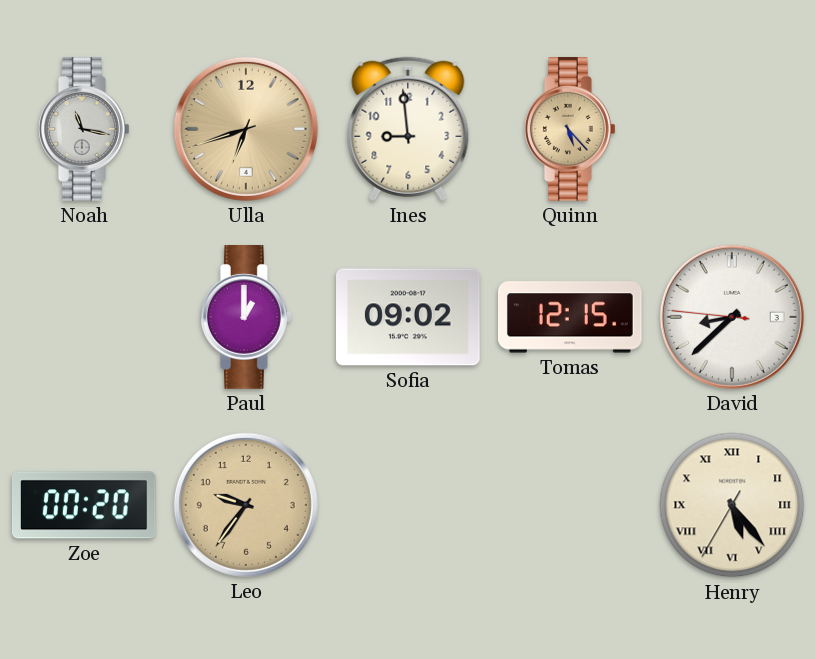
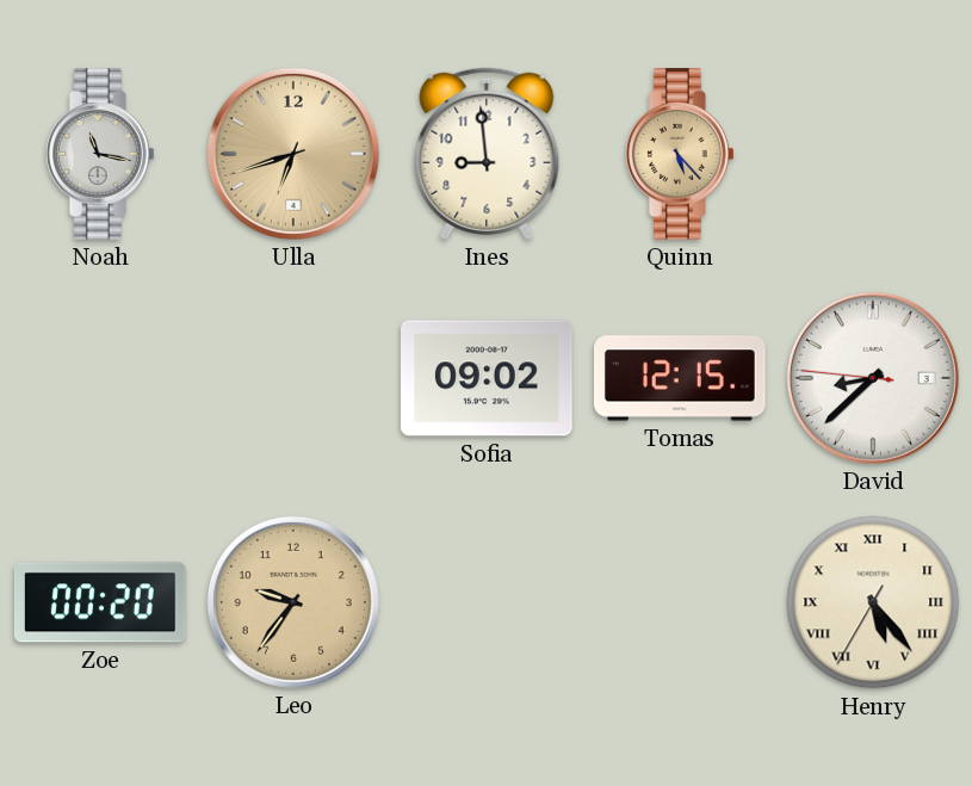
Paul: 1:00 -> none (246, 318)
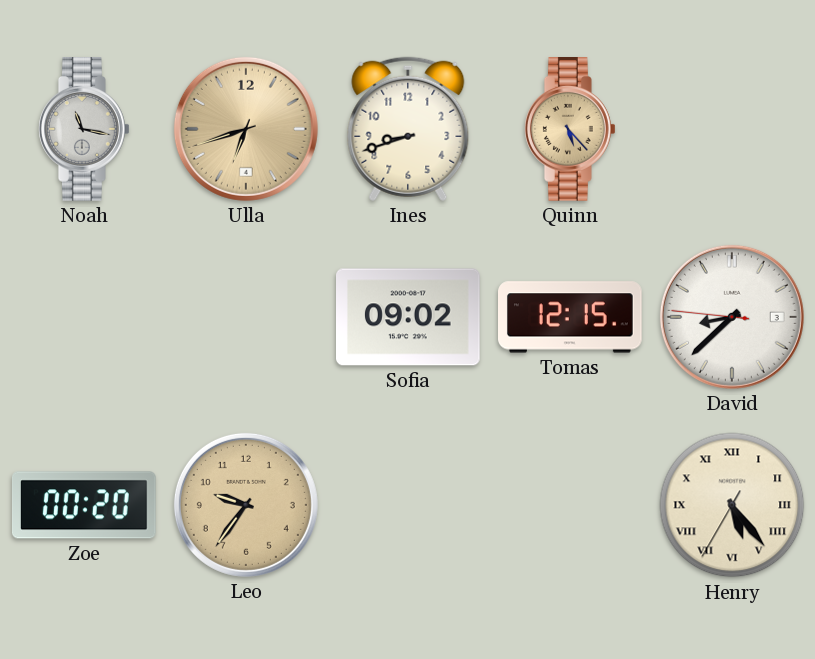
Ines: 8:59 -> 8:42 (408, 129)
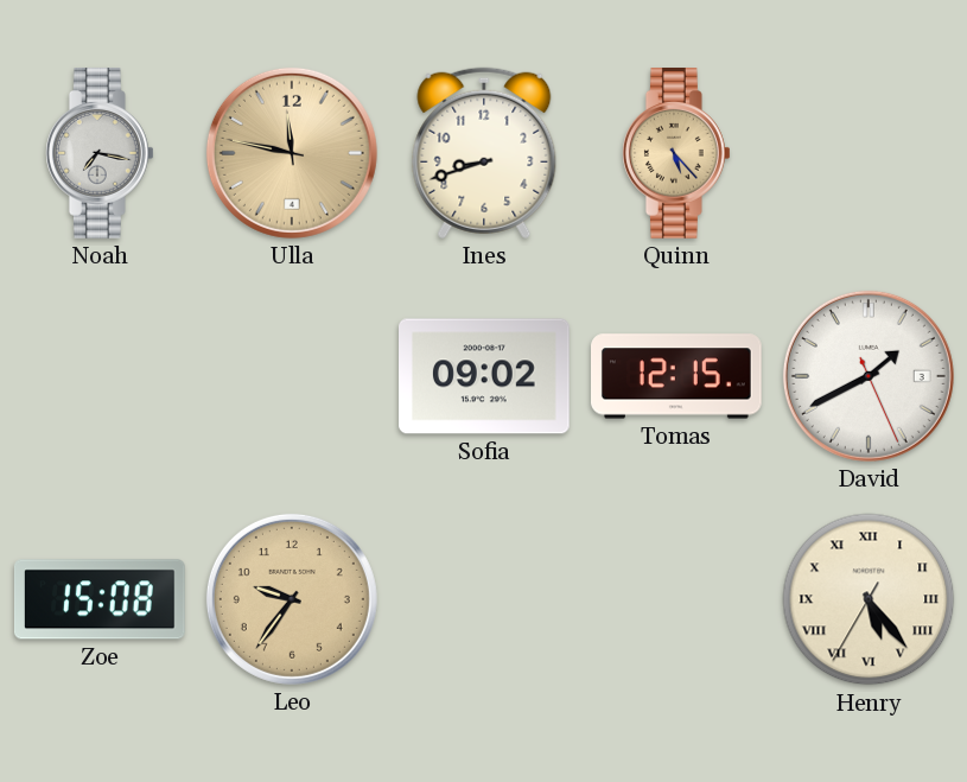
Noah: 11:17 -> 7:17 (100, 154)
Ulla: 6:42 -> 11:47 (292, 153)
David: 8:37 -> 1:40 (869, 376)
Zoe: 00:20 -> 15:08 (100, 599)
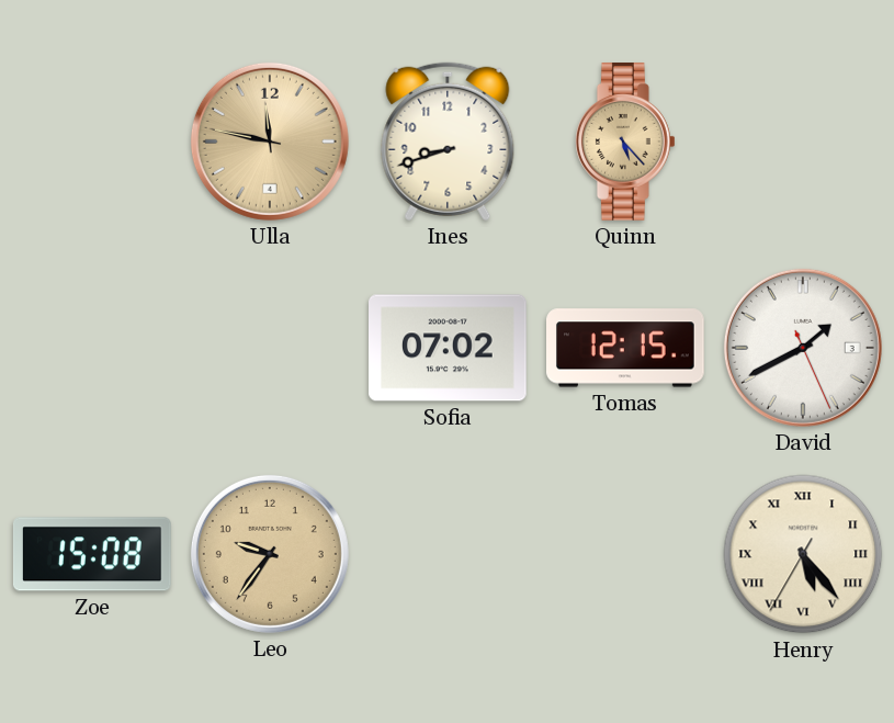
Noah: 7:17 -> none (100, 154)
Sofia: 09:02 -> 07:02 (449, 348)
